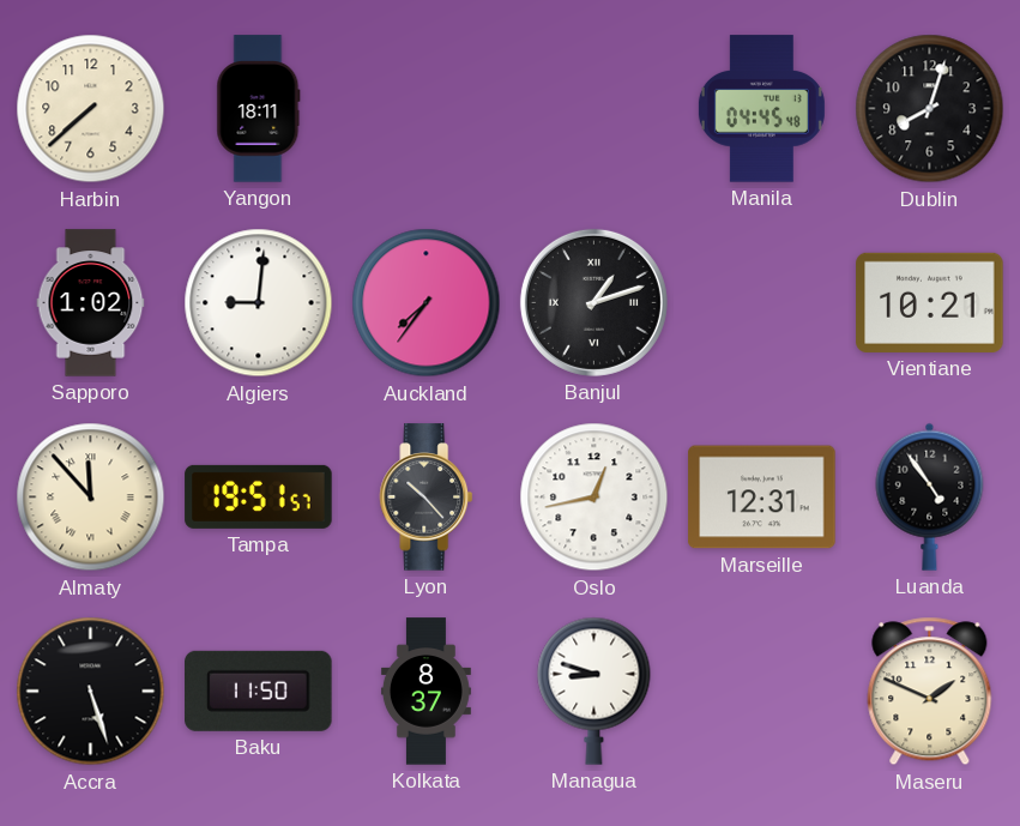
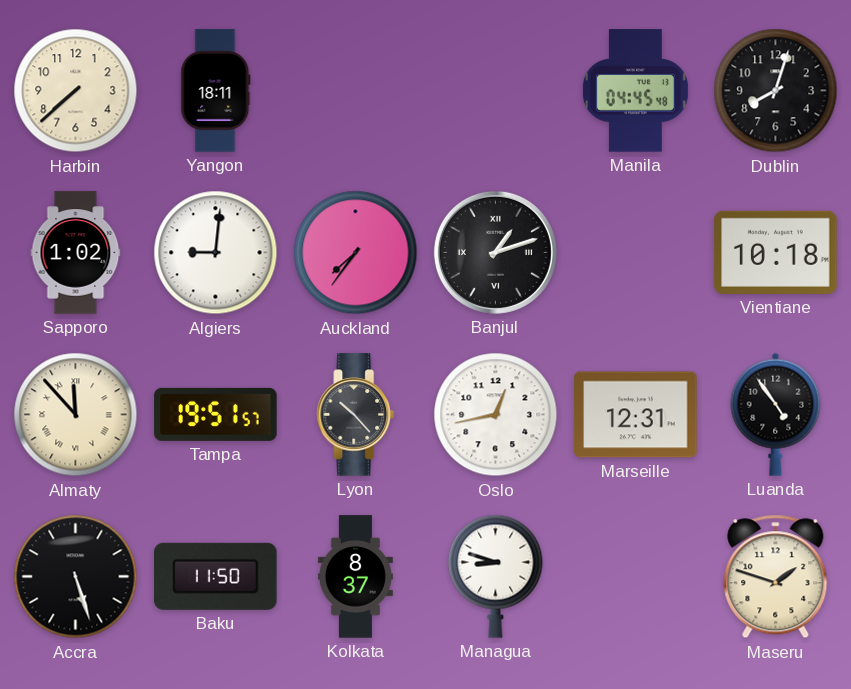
Vientiane: 10:21 -> 10:18 (776, 252)
Maseru: 1:49 -> 1:48 (776, 577)
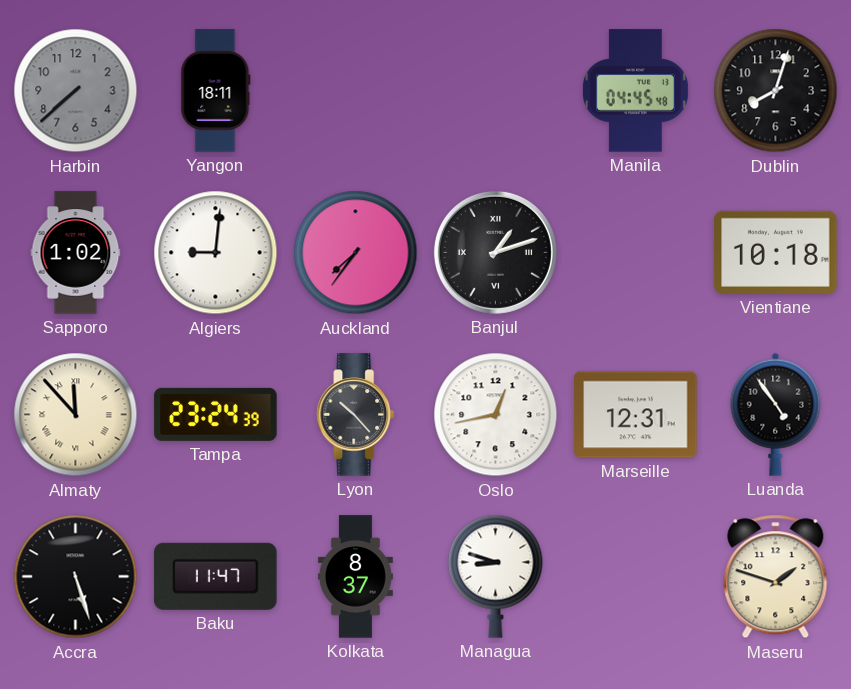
Harbin dial: cream -> grey (76, 91)
Tampa: 19:51 -> 23:24 (216, 414)
Baku: 11:50 -> 11:47 (216, 576)
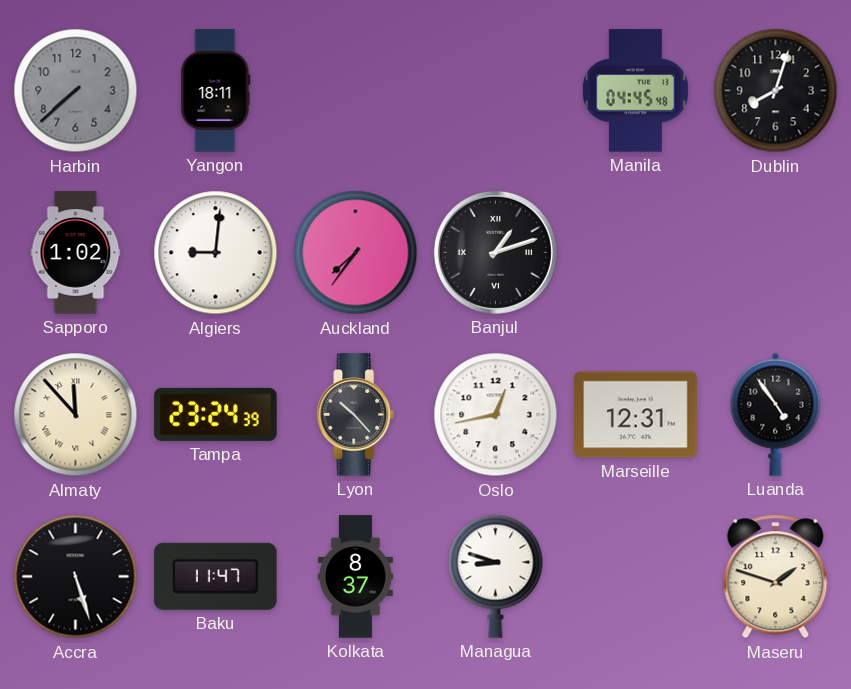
Vientiane: 10:18 -> none (776, 252)
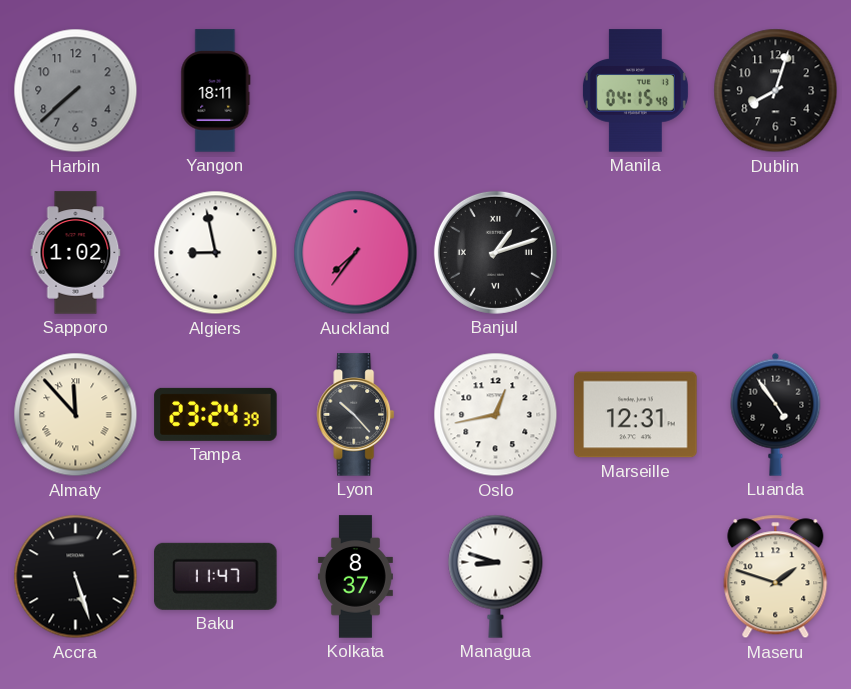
Manila: 04:45 -> 04:15 (635, 91)
Algiers: 9:01 -> 8:58 (216, 253)
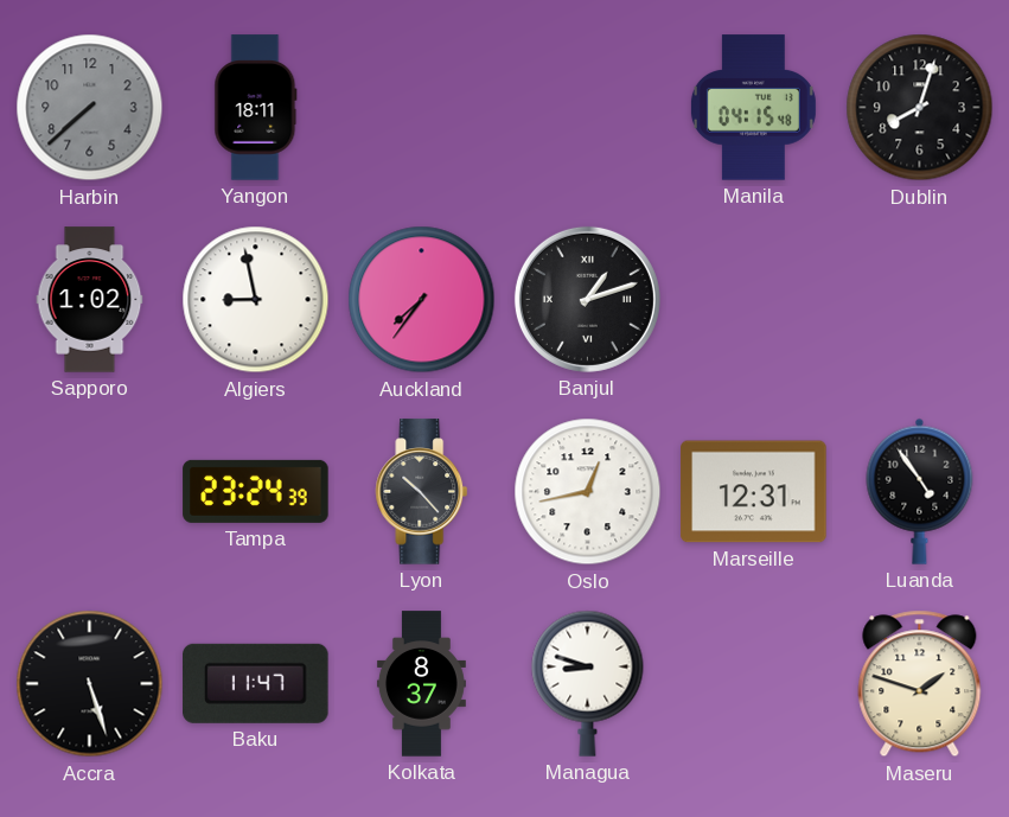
Almaty: 11:53 -> none (76, 415)
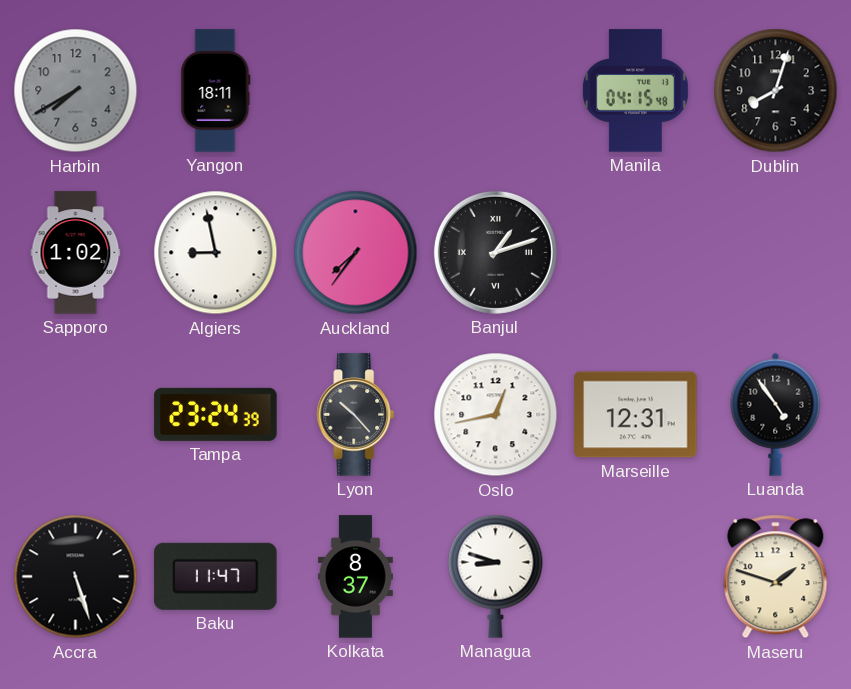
Harbin: 7:38 -> 7:40 (76, 91)
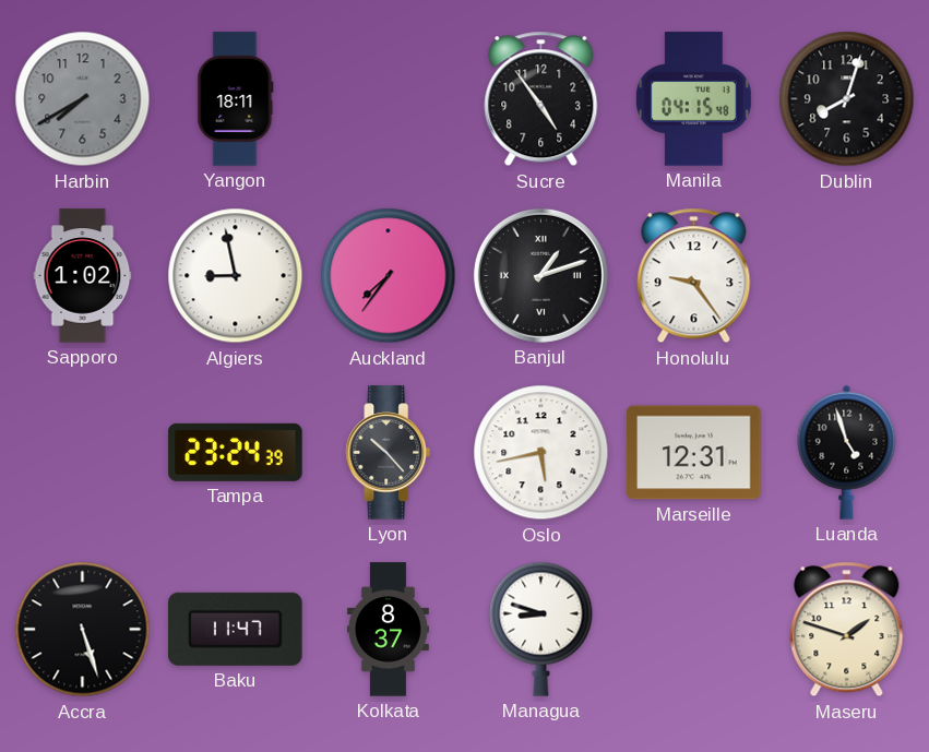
Sucre: none -> 4:54 (541, 99)
Honolulu: none -> 9:24 (694, 276)
Oslo: 12:43 -> 5:43 (541, 453)
Luanda: 4:54 -> 4:57 (847, 452)
